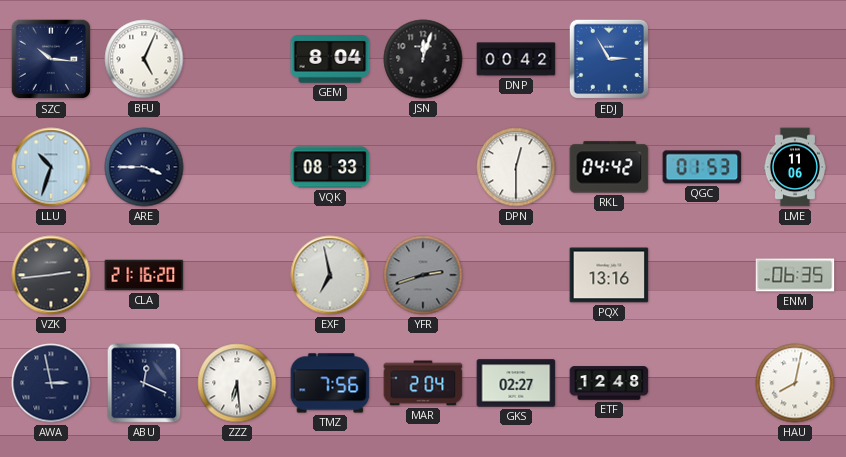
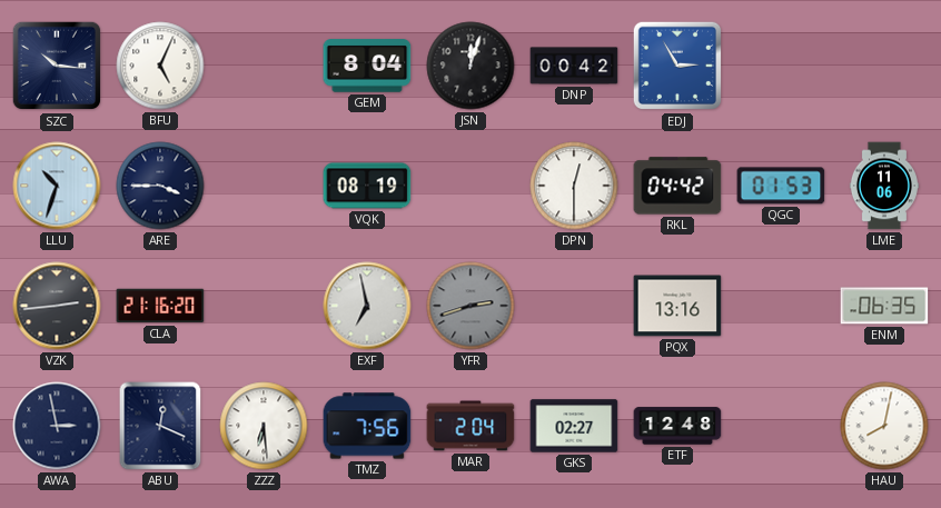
VQK: 08:33 -> 08:19 (367, 186)
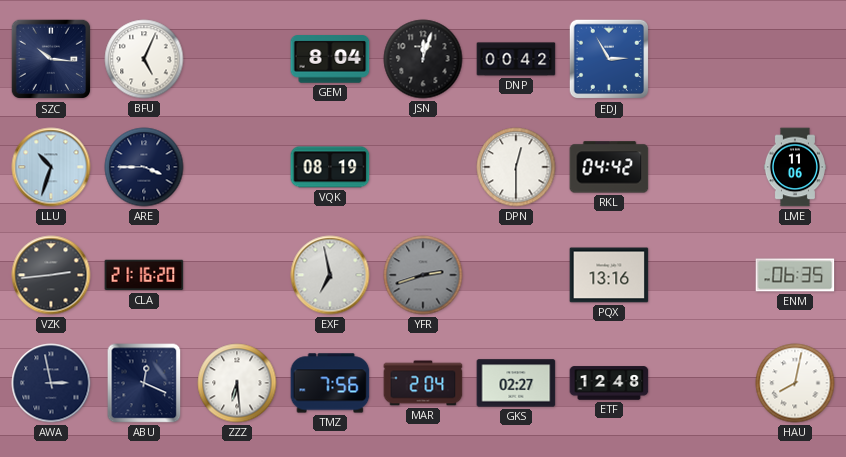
QGC: 01:53 -> none (781, 186)
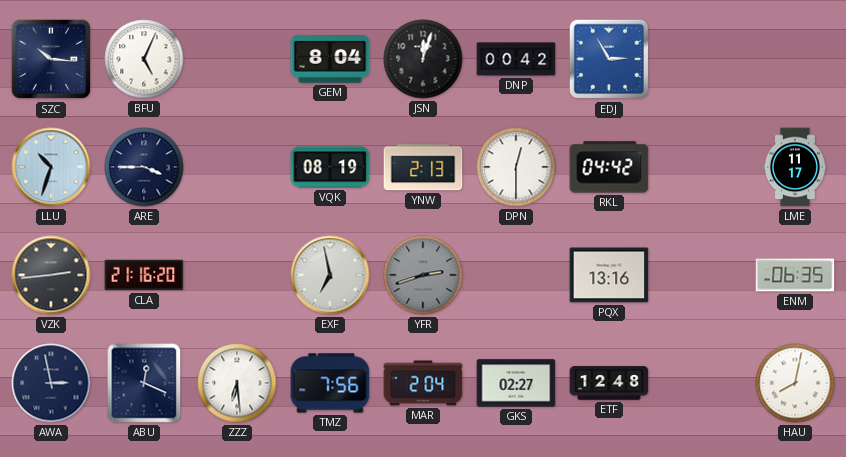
YNW: none -> 2:13 (423, 167)
LME: 11:06 -> 11:17 (795, 167)
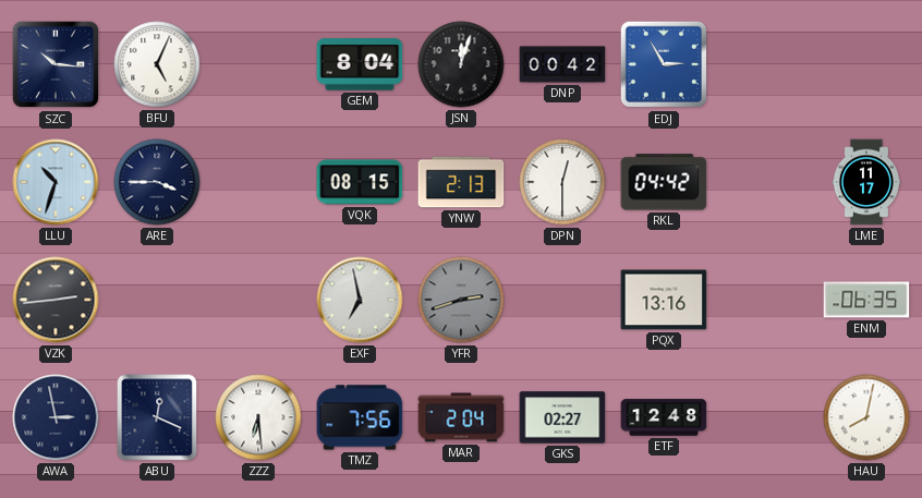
VQK: 08:19 -> 08:15 (360, 182)
CLA: 21:16 -> none (144, 275)
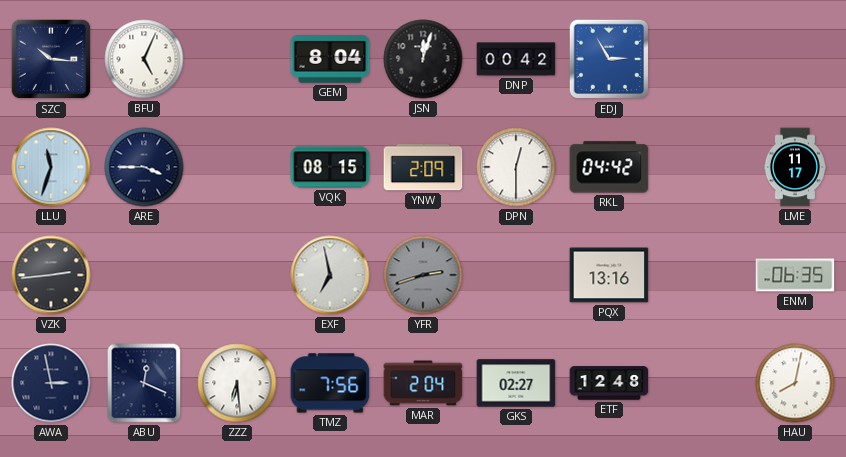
LLU: 10:33 -> 11:33 (51, 167)
YNW: 2:13 -> 2:09 (423, 167)
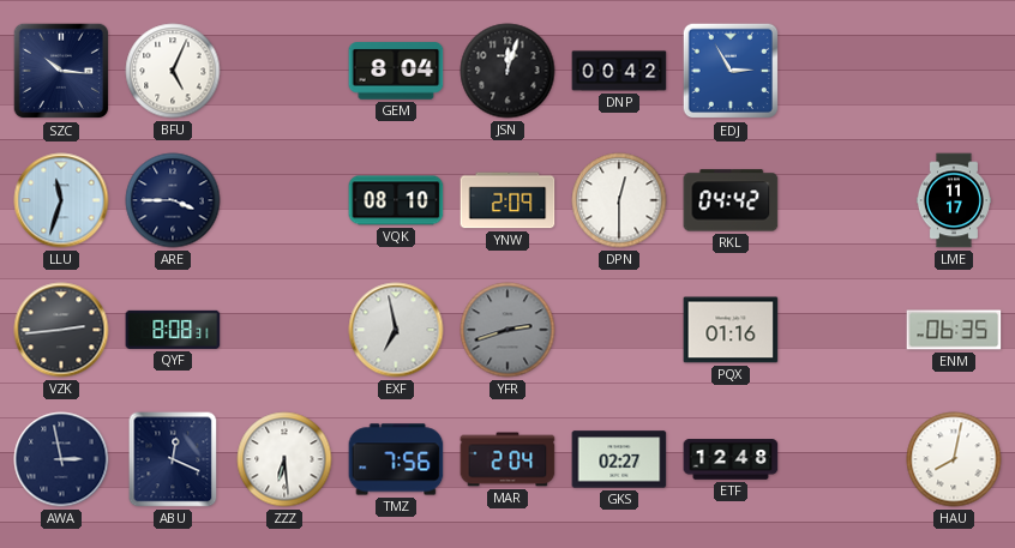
VQK: 08:15 -> 08:10 (396, 200)
QYF: none -> 8:08 (173, 330)
PQX: 13:16 -> 01:16 (731, 330)
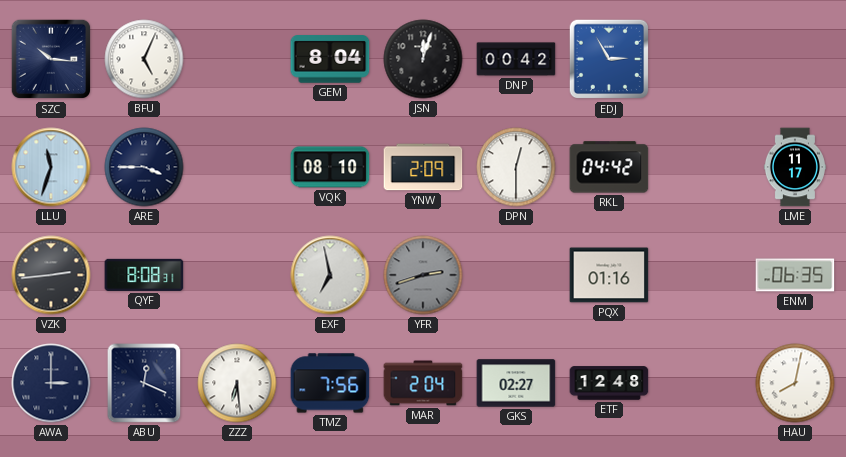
AWA: 2:58 -> 3:00 (51, 383)
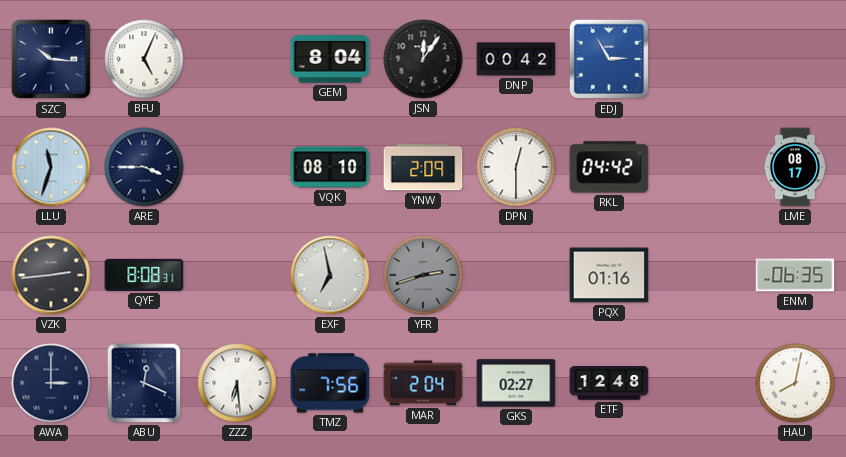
JSN: 12:03 -> 12:06 (423, 59)
LME: 11:17 -> 08:17 (795, 167)
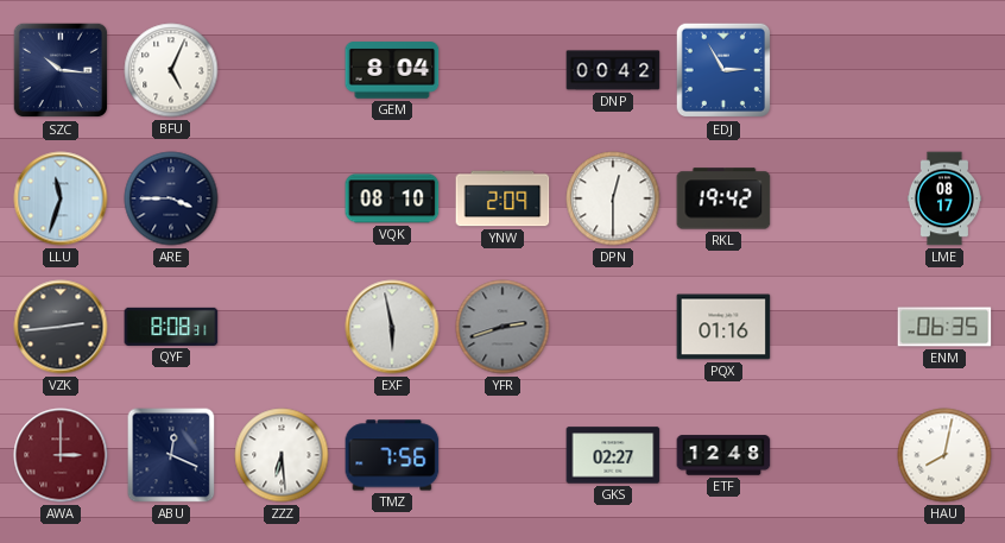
JSN: 12:06 -> none (423, 59)
RKL: 04:42 -> 19:42 (723, 198)
EXF: 6:58 -> 5:58 (392, 327)
AWA dial: navy -> burgundy (61, 455)
MAR: 2:04 -> none (423, 383)
